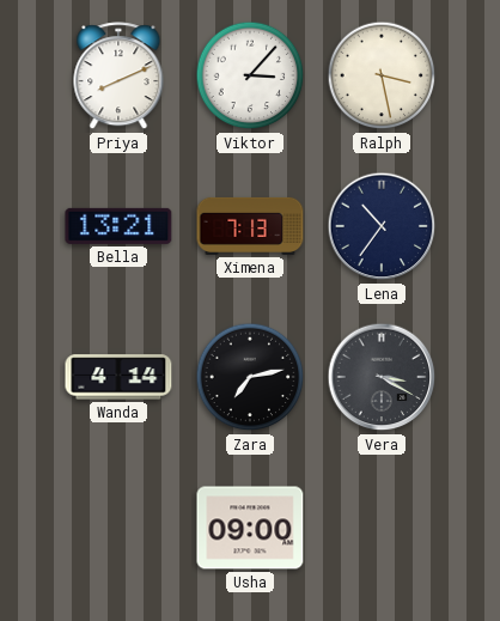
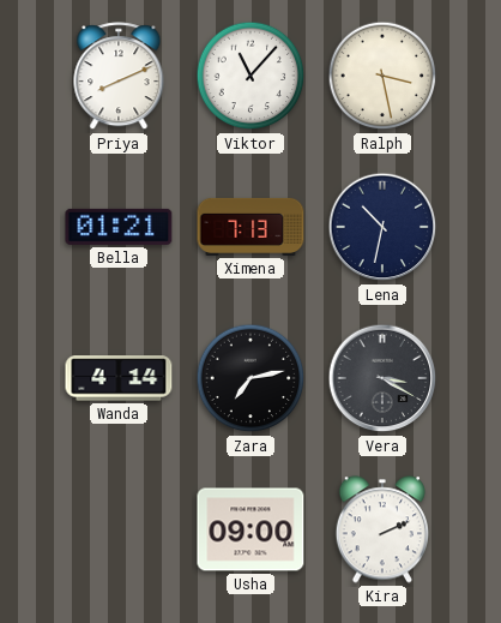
Viktor: 3:07 -> 11:07 (251, 76)
Bella: 13:21 -> 01:21 (119, 227)
Lena: 10:36 -> 10:32 (382, 227)
Kira: none -> 2:11 (381, 529)
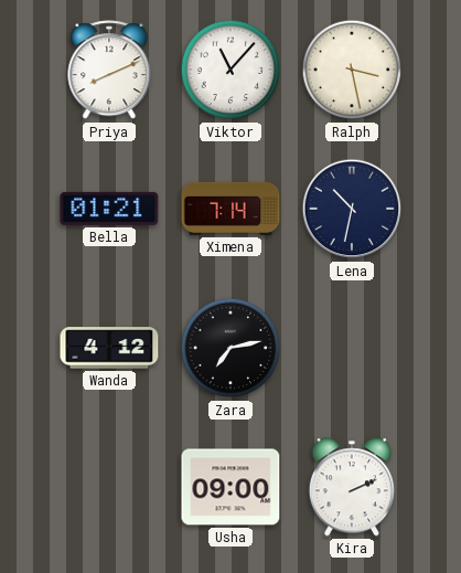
Ximena: 7:13 -> 7:14 (230, 209)
Wanda: 4:14 -> 4:12 (109, 348)
Vera: 3:20 -> none (382, 378)
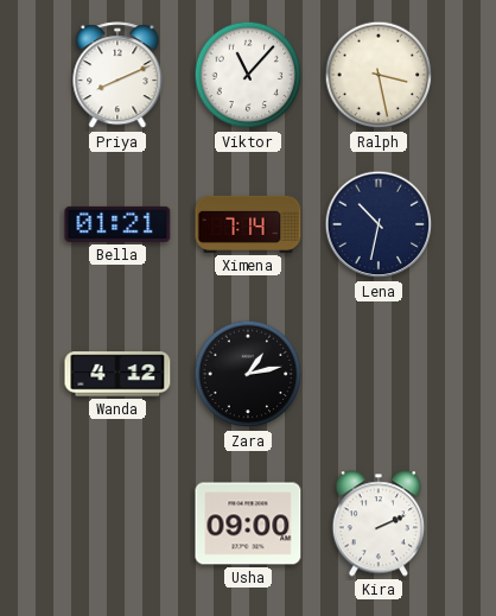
Zara: 7:13 -> 1:13 (248, 374)
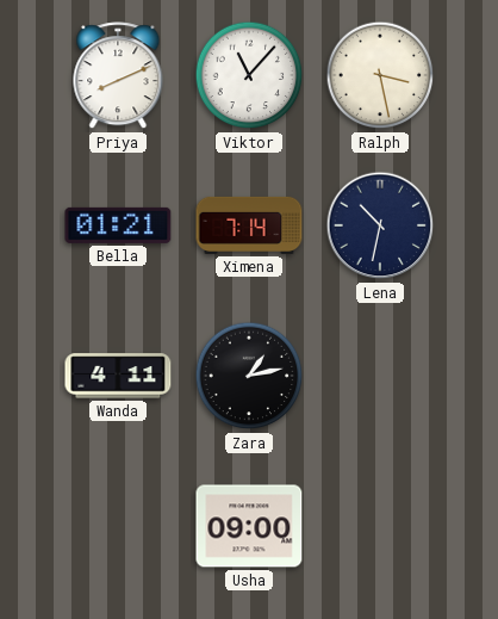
Wanda: 4:12 -> 4:11 (118, 376)
Kira: 2:11 -> none (377, 523)
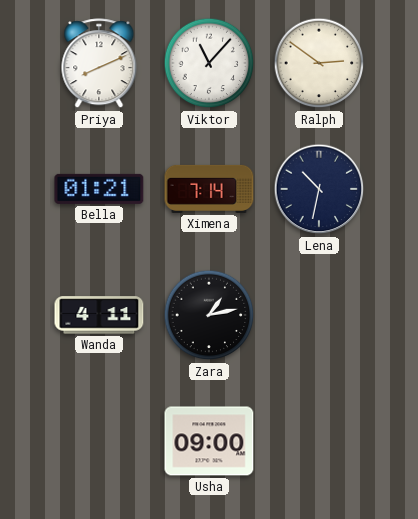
Ralph: 3:28 -> 2:51 (319, 63)
